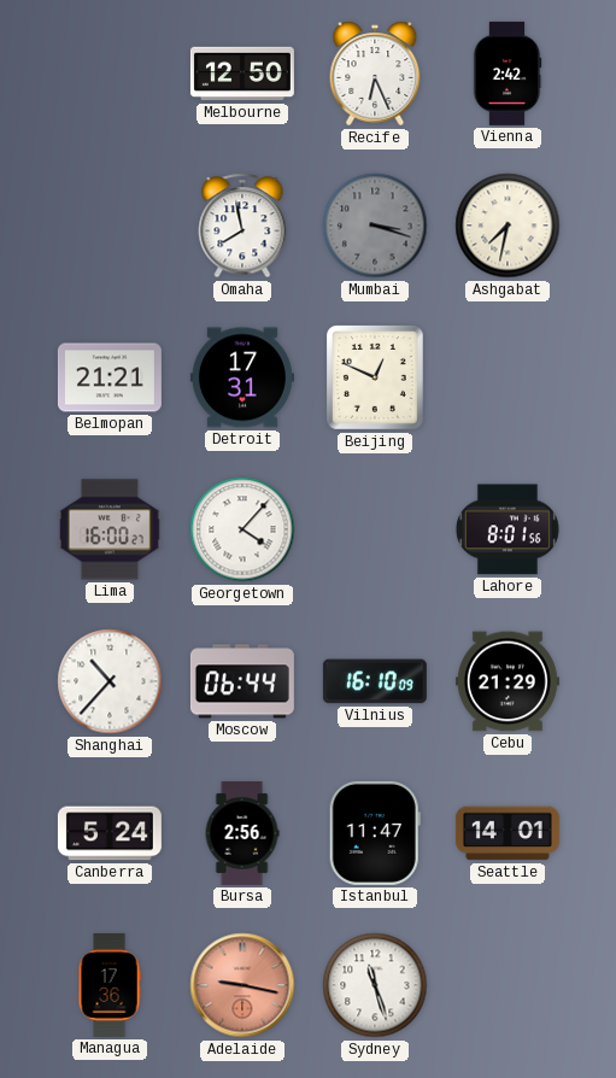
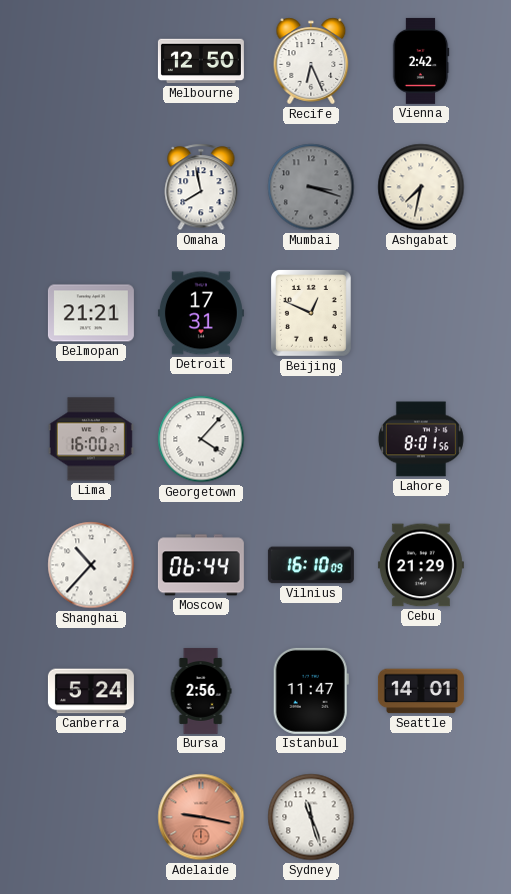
Managua: 17:36 -> none (110, 985)
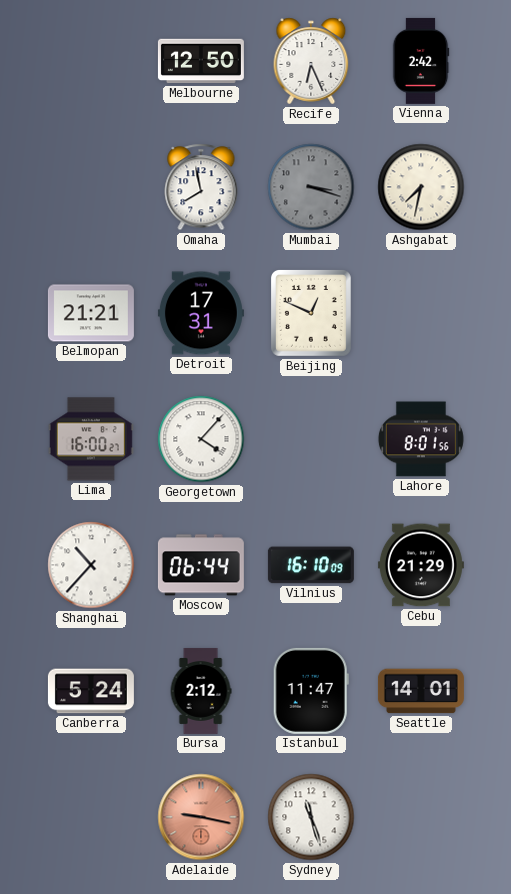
Bursa: 2:56 -> 2:12 (201, 691)
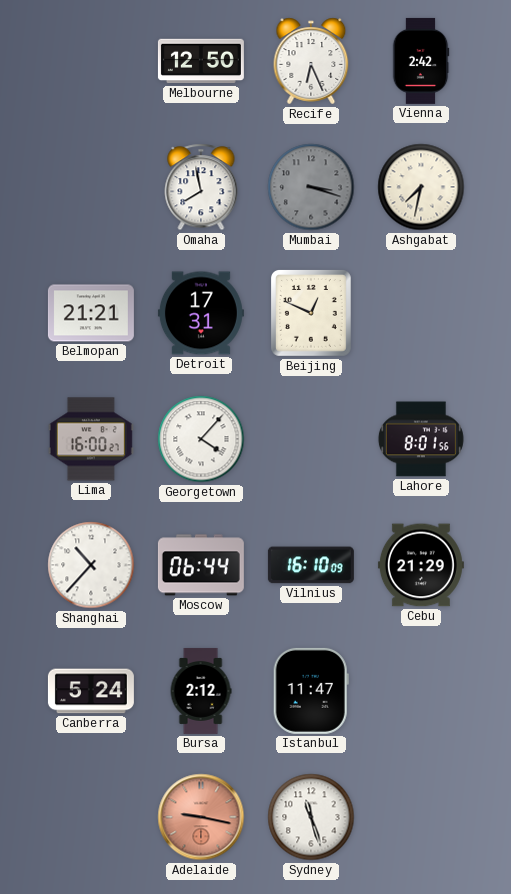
Seattle: 14:01 -> none (421, 691)
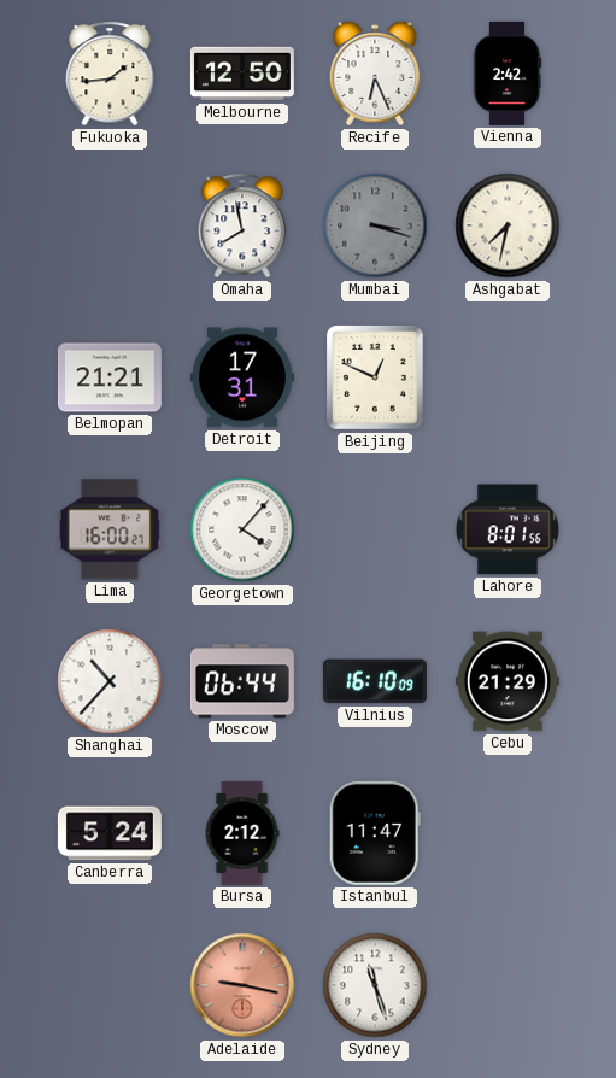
Fukuoka: none -> 1:44 (110, 74)
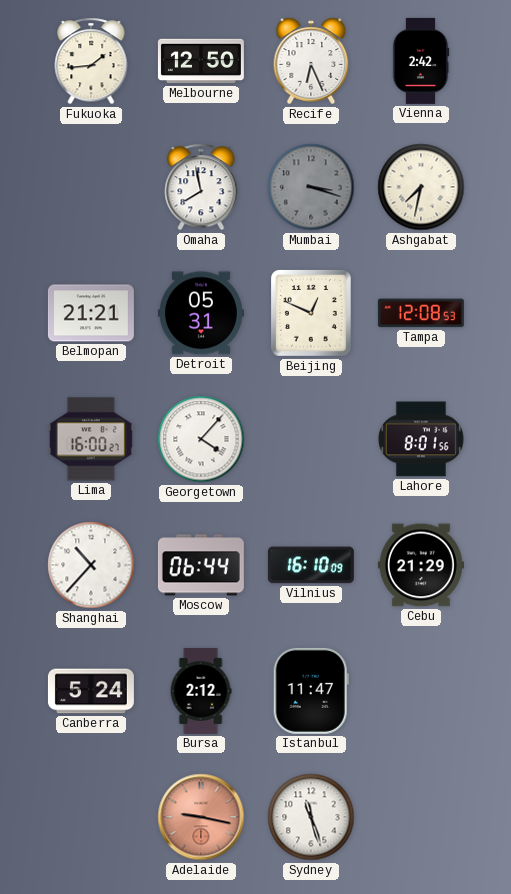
Detroit: 17:31 -> 05:31 (201, 313)
Tampa: none -> 12:08 (421, 313)
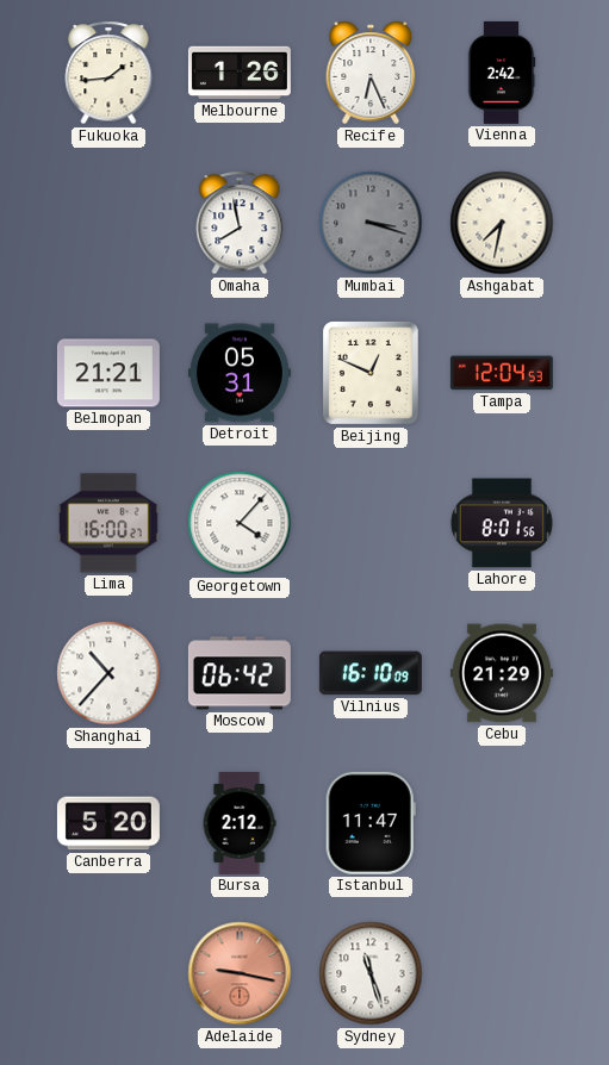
Melbourne: 12:50 -> 1:26 (240, 73)
Tampa: 12:08 -> 12:04 (502, 373)
Moscow: 06:44 -> 06:42 (240, 673)
Canberra: 5:24 -> 5:20 (108, 823)
